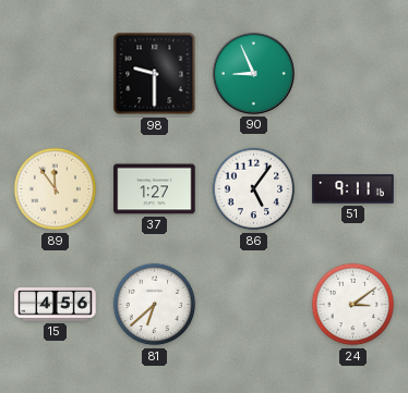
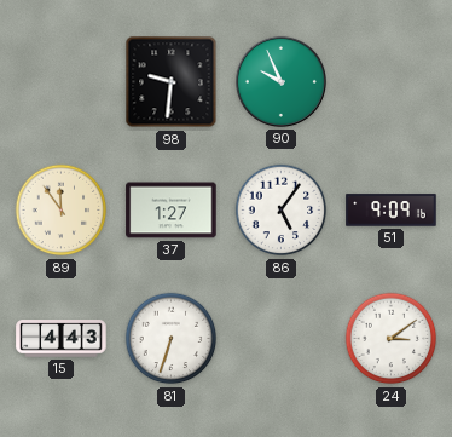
98: 9:30 -> 9:31 (172, 82)
90: 8:56 -> 9:56 (280, 81)
51: 9:11 -> 9:09 (392, 211)
15: 4:56 -> 4:43 (62, 339)
81: 6:38 -> 6:33 (172, 339)
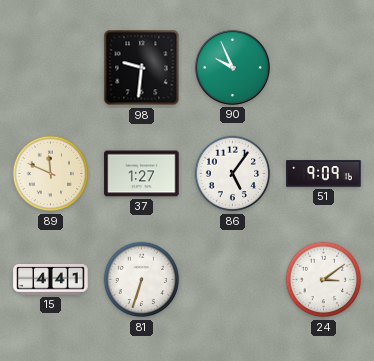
89: 11:54 -> 11:49 (51, 174)
15: 4:43 -> 4:41 (51, 280)
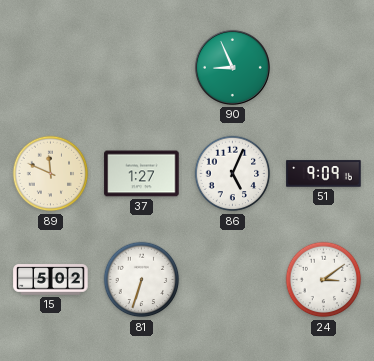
98: 9:31 -> none (142, 68)
90: 9:56 -> 8:56 (232, 67)
86: 5:06 -> 5:04 (233, 174)
15: 4:41 -> 5:02 (51, 280)
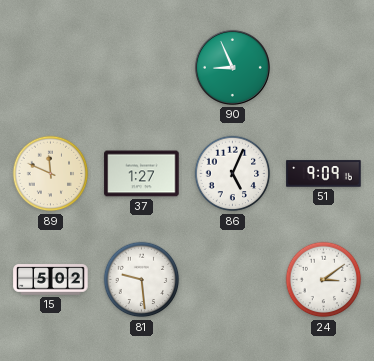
81: 6:33 -> 9:29 (142, 280)
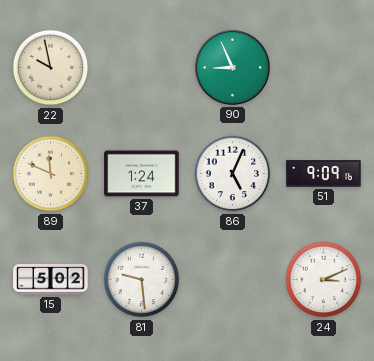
22: none -> 9:58 (51, 68)
37: 1:27 -> 1:24 (142, 174)
24: 3:09 -> 3:11 (324, 280)
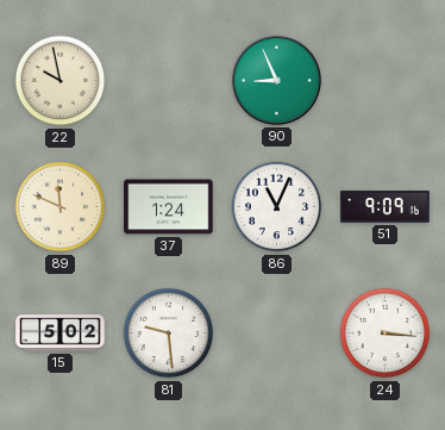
86: 5:04 -> 11:04 (277, 207)
24: 3:11 -> 3:16 (386, 334)
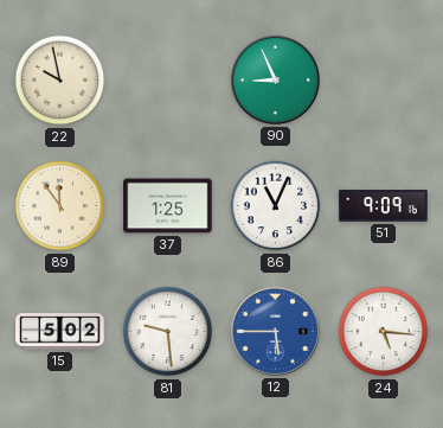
89: 11:49 -> 11:54 (60, 206)
37: 1:24 -> 1:25 (168, 206)
12: none -> 5:45 (275, 331)
24: 3:16 -> 5:16 (384, 332)
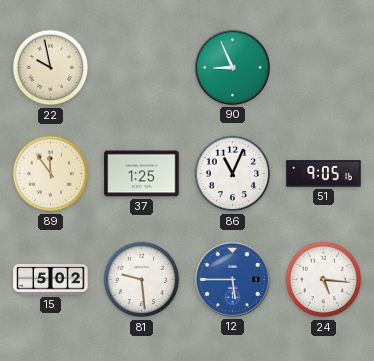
51: 9:09 -> 9:05 (324, 174)
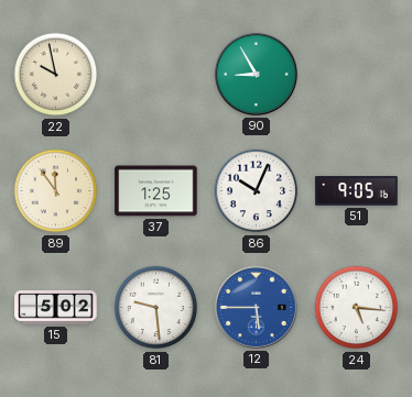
90: 8:56 -> 8:55 (256, 74)
86: 11:04 -> 10:04 (257, 191)
